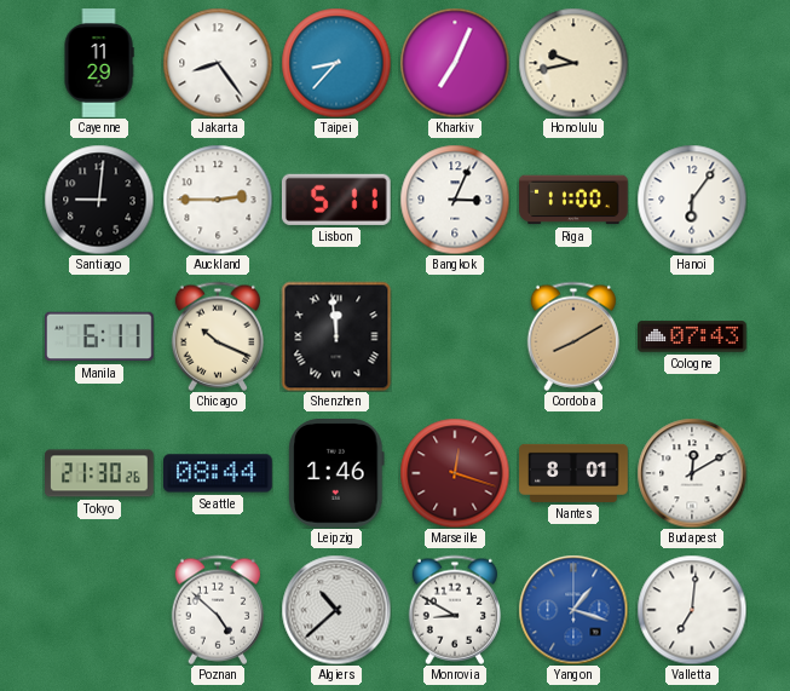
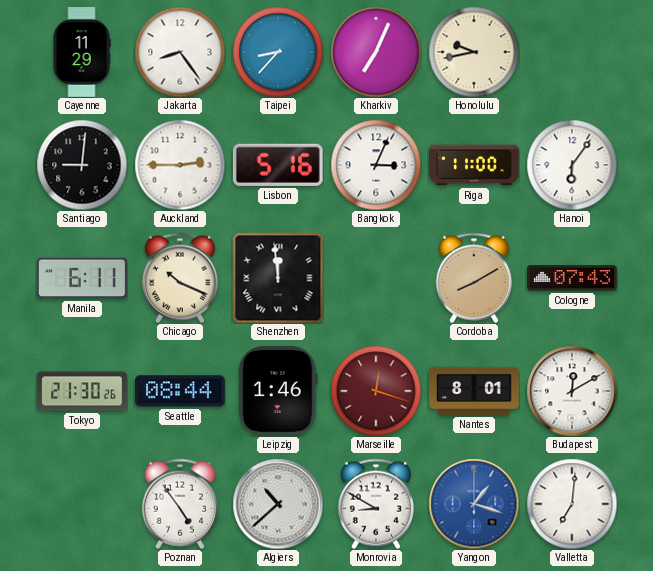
Lisbon: 5:11 -> 5:16 (278, 165)
Poznan: 4:52 -> 4:54 (179, 504)
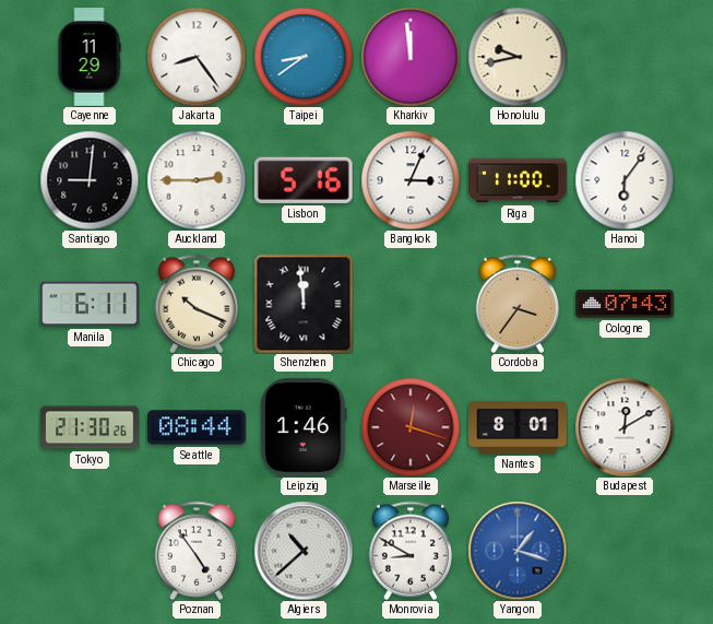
Taipei: 8:37 -> 8:39 (304, 57)
Kharkiv: 7:04 -> 11:59 (411, 57)
Cordoba: 8:10 -> 3:36 (516, 304)
Valletta: 7:01 -> none (572, 504)
